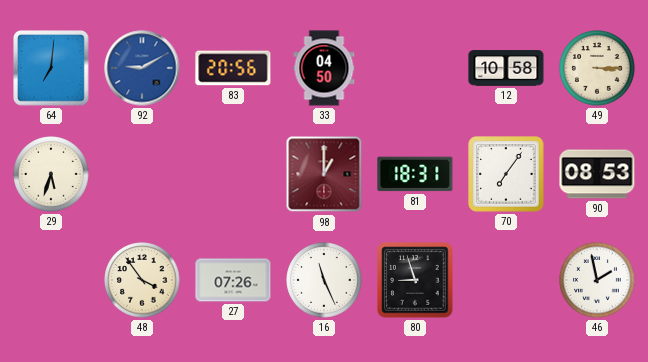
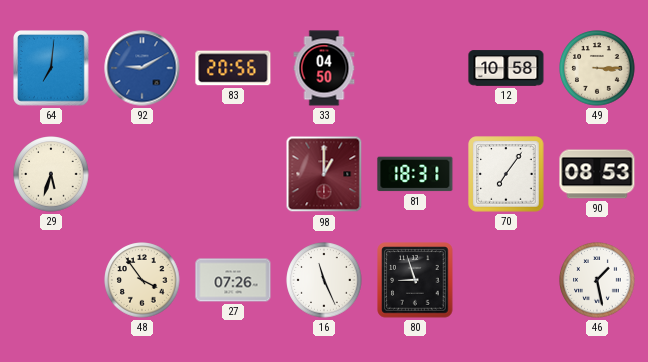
46: 1:58 -> 1:28 (597, 280)
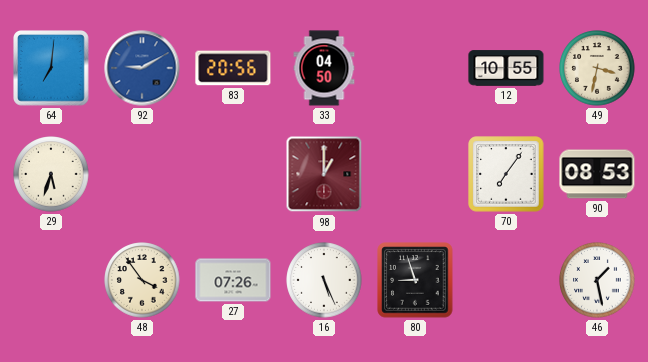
12: 10:58 -> 10:55 (506, 68)
49: 3:15 -> 3:32 (597, 68)
81: 18:31 -> none (415, 174)
16: 11:26 -> 5:26 (324, 280)
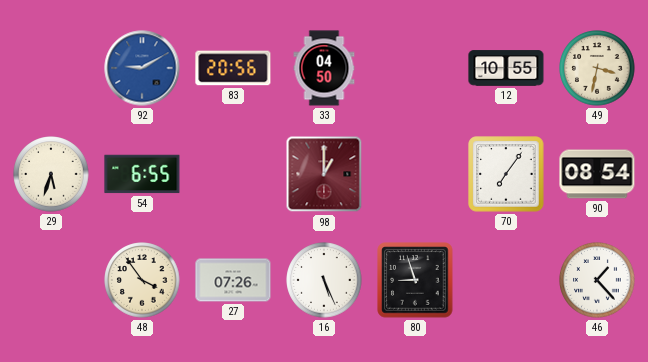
64: 7:01 -> none (51, 68)
54: none -> 6:55 (142, 174)
90: 08:53 -> 08:54 (597, 174)
46: 1:28 -> 1:23 (597, 280)
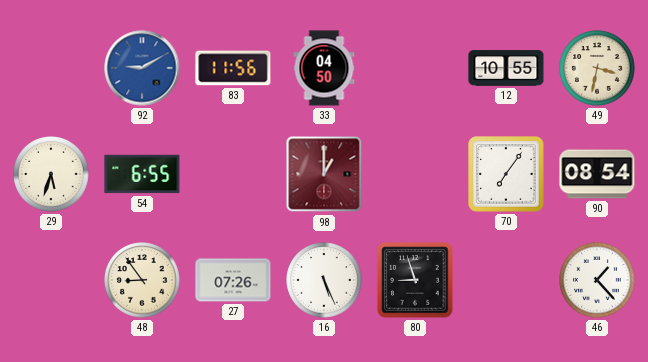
83: 20:56 -> 11:56 (233, 68)
48: 3:54 -> 8:54 (142, 280)
